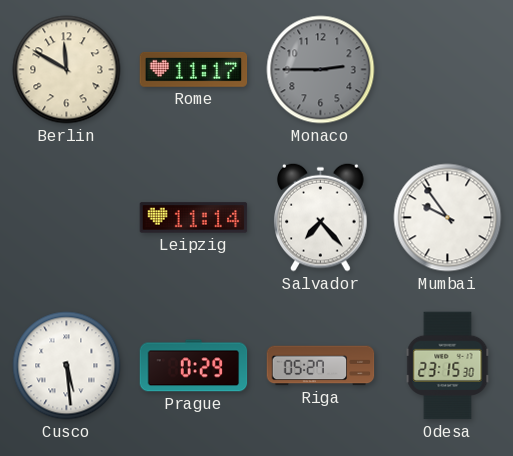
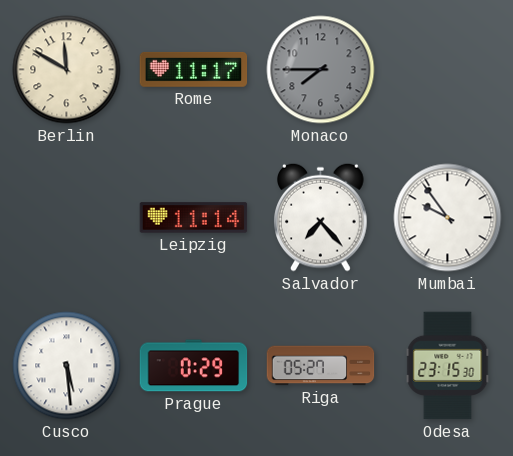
Monaco: 2:45 -> 7:45 (321, 70)
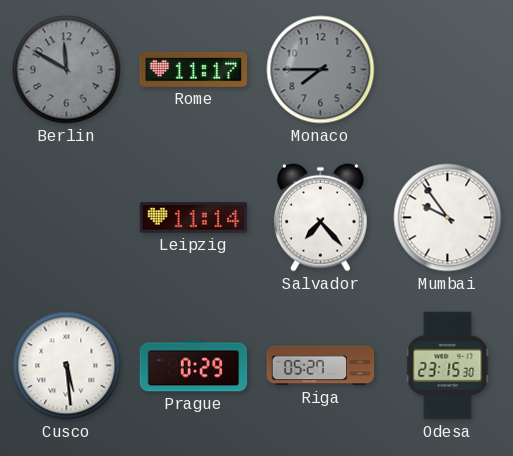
Berlin dial: cream -> grey (67, 70)
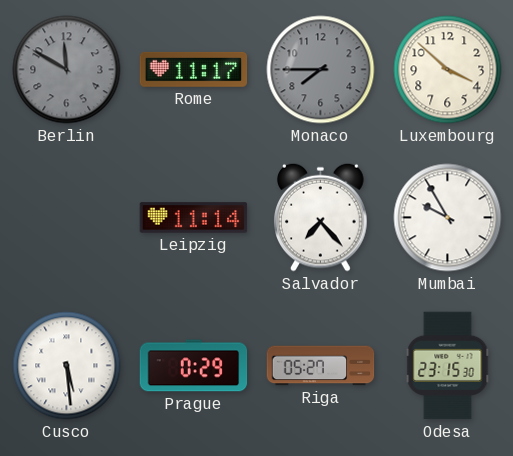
Luxembourg: none -> 3:52 (448, 70)
Mumbai: 9:54 -> 9:55 (448, 218)
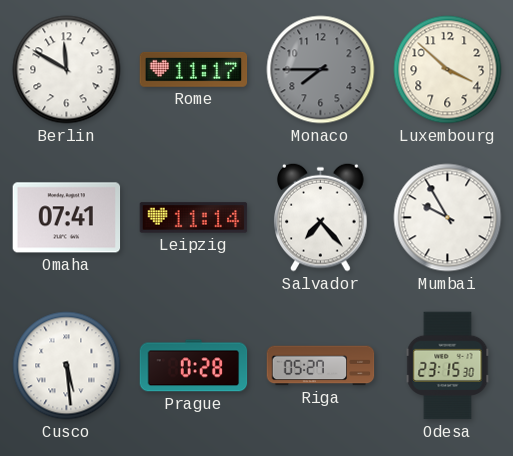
Berlin dial: grey -> white (67, 70)
Omaha: none -> 07:41 (67, 218)
Prague: 0:29 -> 0:28 (194, 366)
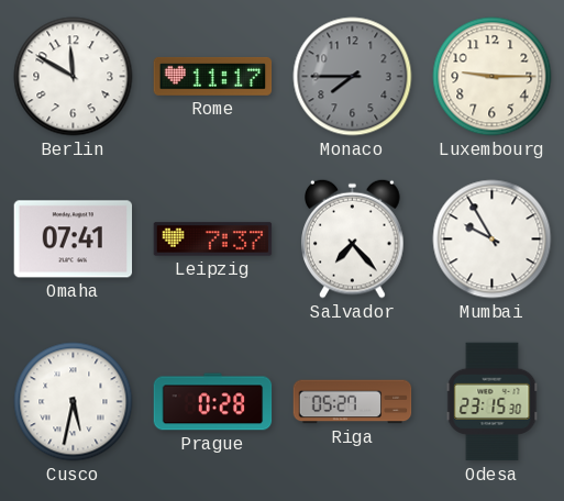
Luxembourg: 3:52 -> 9:15 (493, 77)
Leipzig: 11:14 -> 7:37 (213, 240)
Cusco: 5:29 -> 5:32 (74, 402)
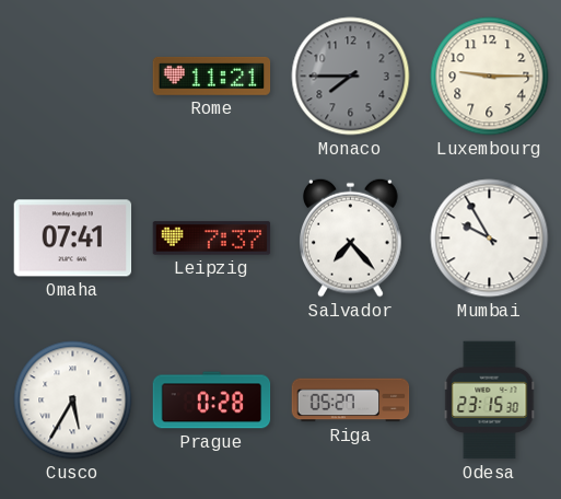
Berlin: 11:50 -> none (74, 77)
Rome: 11:17 -> 11:21 (212, 76)
Cusco: 5:32 -> 5:35 (73, 401)
